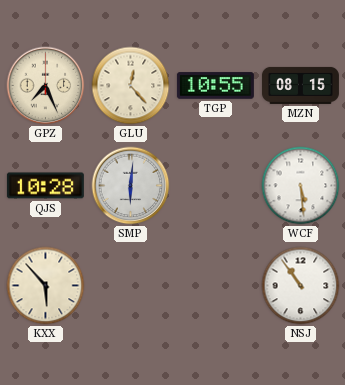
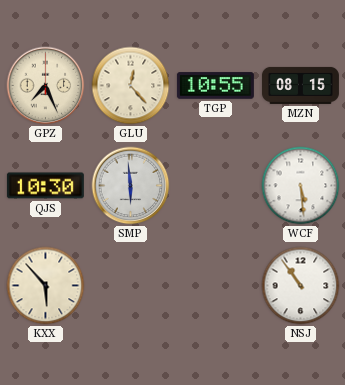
QJS: 10:28 -> 10:30 (45, 186)
SMP: 6:01 -> 5:59 (131, 186)
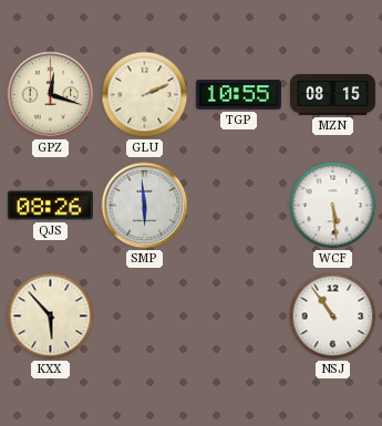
GPZ: 7:26 -> 12:18 (51, 95)
GLU: 12:23 -> 2:11 (145, 95)
QJS: 10:30 -> 08:26 (50, 206)
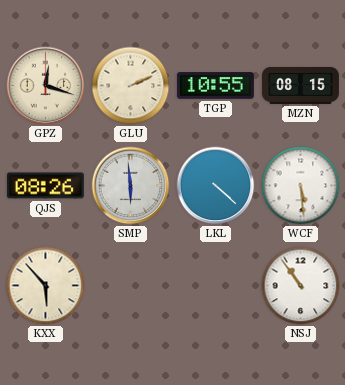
LKL: none -> 4:22 (216, 186)
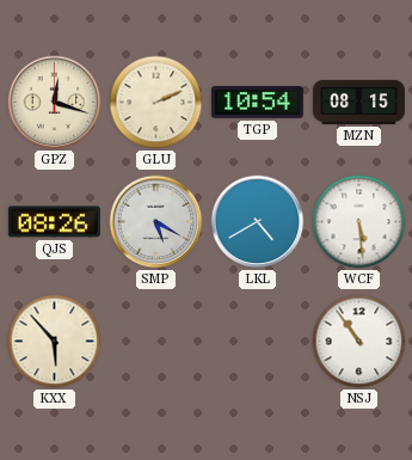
TGP: 10:55 -> 10:54 (257, 103)
SMP: 5:59 -> 5:20 (156, 222)
LKL: 4:22 -> 4:40 (258, 222)
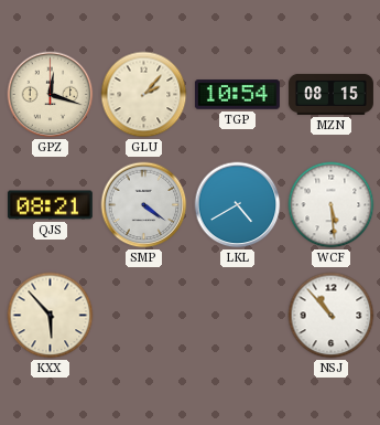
GLU: 2:11 -> 2:07 (144, 95)
QJS: 08:26 -> 08:21 (50, 205)
SMP: 5:20 -> 4:21 (144, 205)
NSJ: 10:54 -> 10:53 (332, 316)
